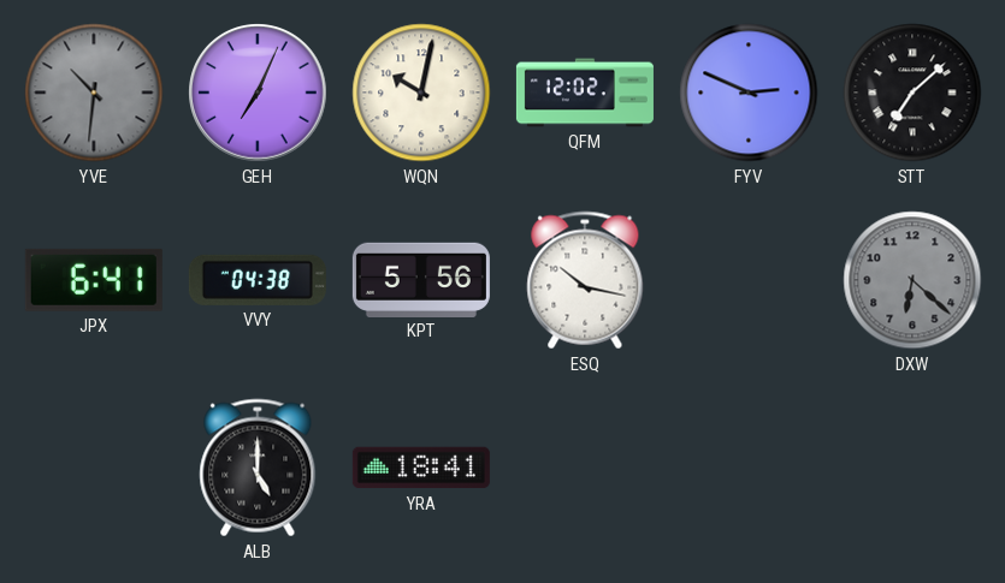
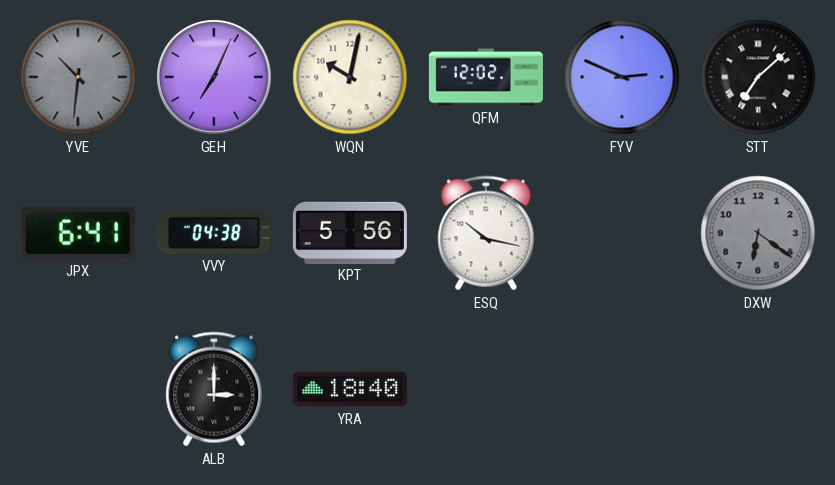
DXW: 6:22 -> 6:21 (758, 233)
ALB: 5:00 -> 3:00 (214, 389)
YRA: 18:41 -> 18:40 (350, 389)
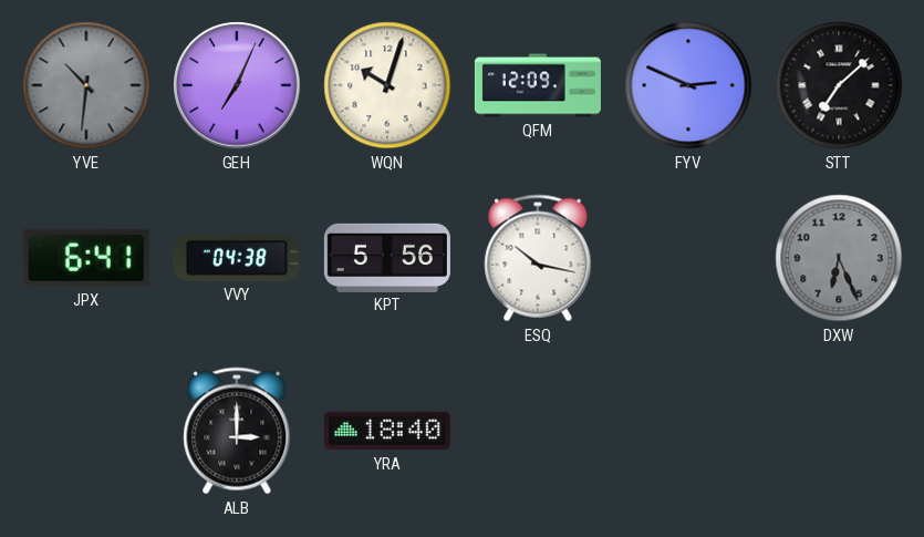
WQN: 10:02 -> 10:03 (387, 85)
QFM: 12:02 -> 12:09 (538, 85)
DXW: 6:21 -> 6:26 (839, 258)
